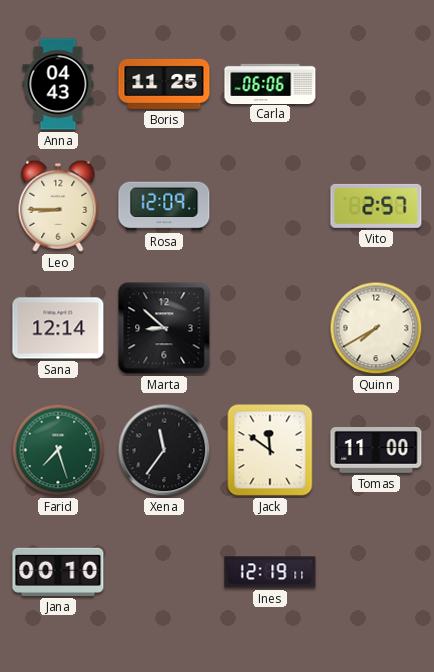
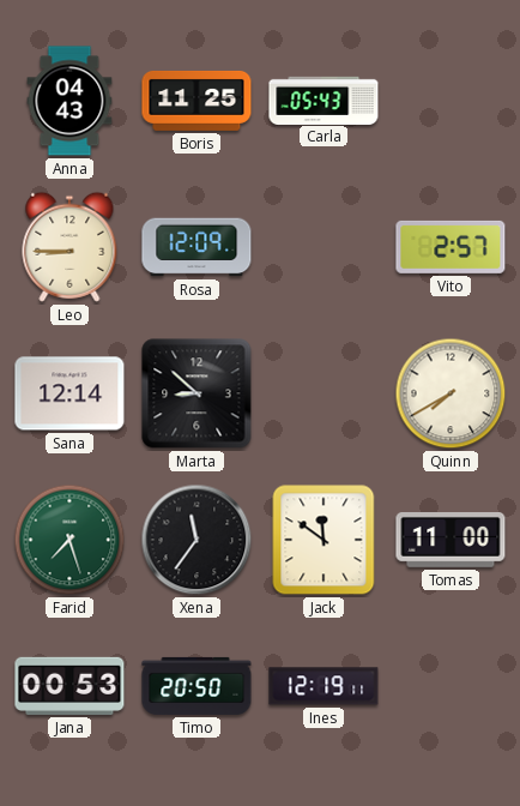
Carla: 06:06 -> 05:43 (324, 100)
Jana: 00:10 -> 00:53 (69, 686)
Timo: none -> 20:50 (196, 686)
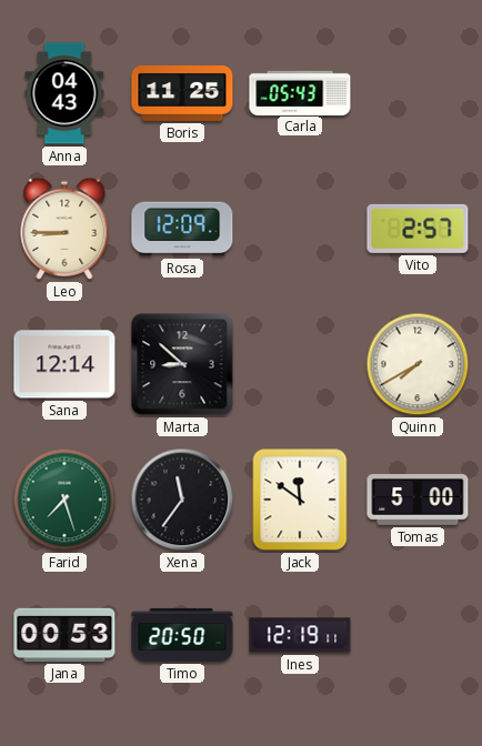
Tomas: 11:00 -> 5:00 (418, 501)
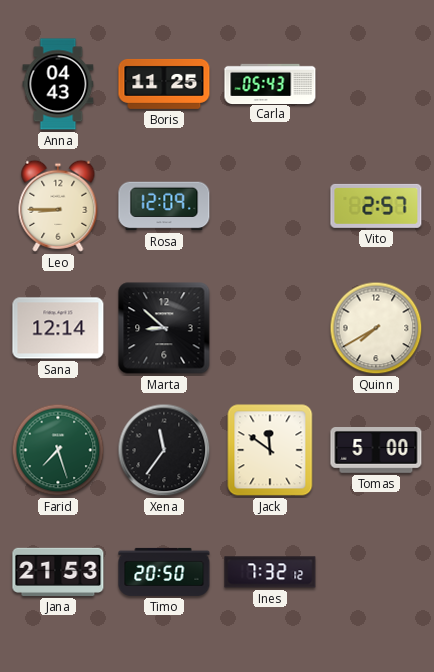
Jana: 00:53 -> 21:53 (58, 572)
Ines: 12:19 -> 7:32 (270, 572)
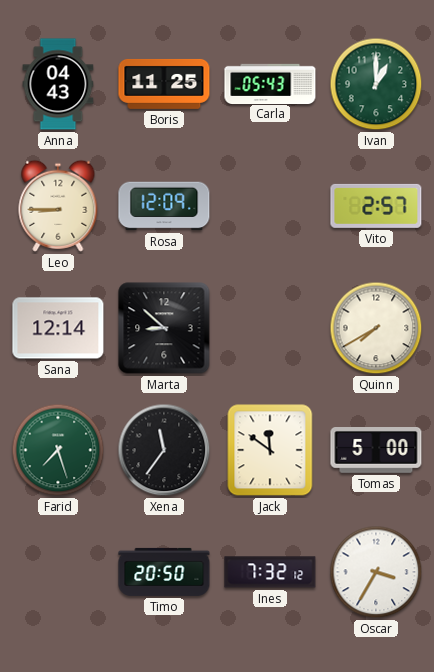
Ivan: none -> 1:00 (376, 84)
Jana: 21:53 -> none (58, 572)
Oscar: none -> 3:35 (376, 572)
